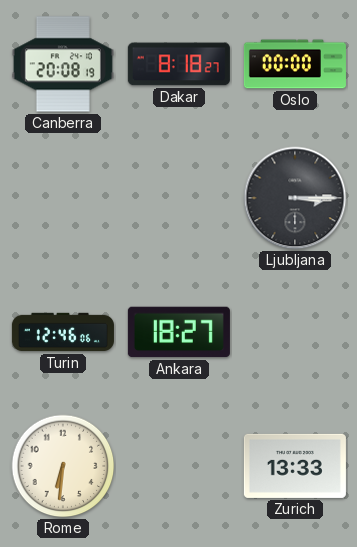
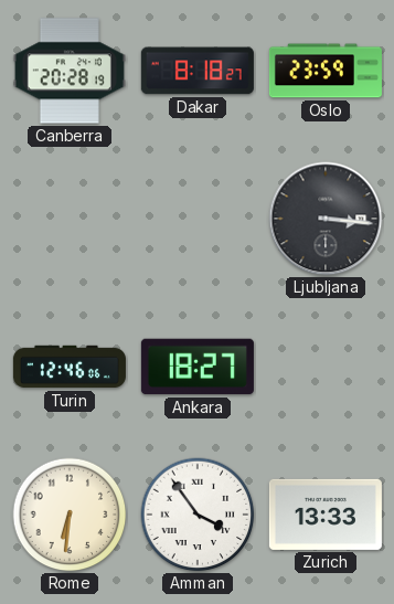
Canberra: 20:08 -> 20:28 (70, 71)
Oslo: 00:00 -> 23:59 (326, 71)
Ljubljana: 3:15 -> 3:16 (326, 219)
Amman: none -> 3:54 (198, 515)
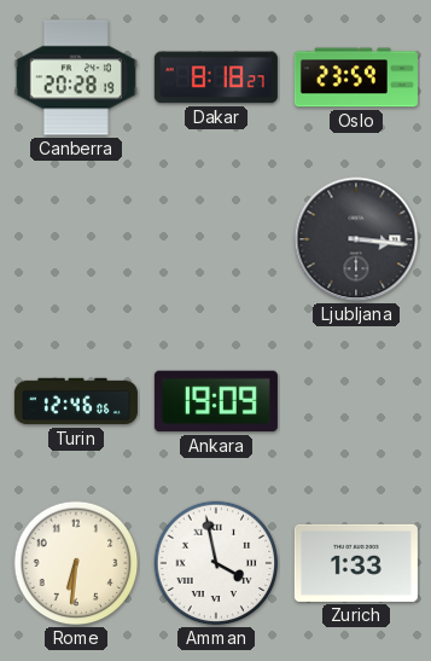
Ankara: 18:27 -> 19:09 (216, 401)
Amman: 3:54 -> 3:58 (216, 563)
Zurich: 13:33 -> 1:33 (356, 563)
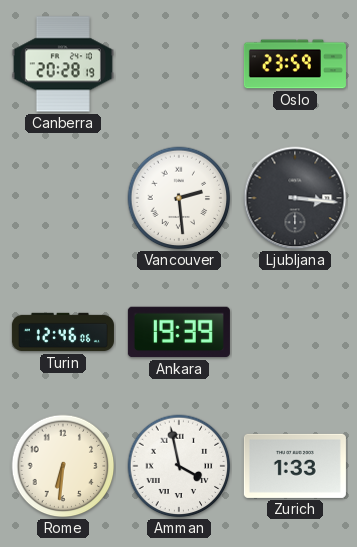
Dakar: 8:18 -> none (216, 77)
Vancouver: none -> 2:29 (179, 198)
Ankara: 19:09 -> 19:39 (179, 332)
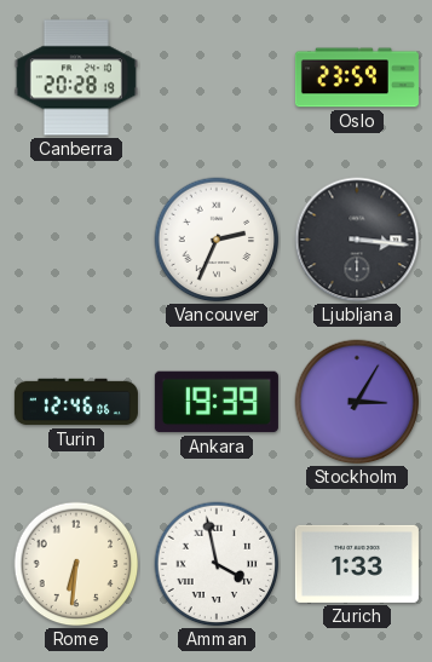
Vancouver: 2:29 -> 2:34 (217, 240)
Stockholm: none -> 3:05 (357, 402)
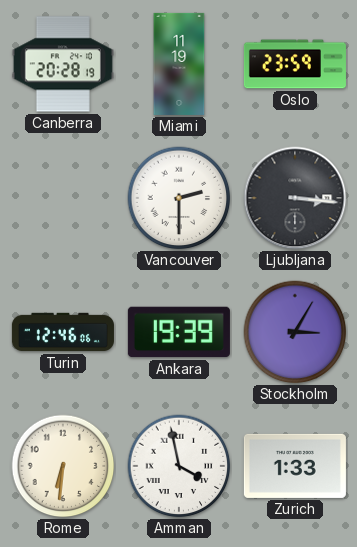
Miami: none -> 11:19 (179, 64)
Vancouver: 2:34 -> 2:30 (179, 198)
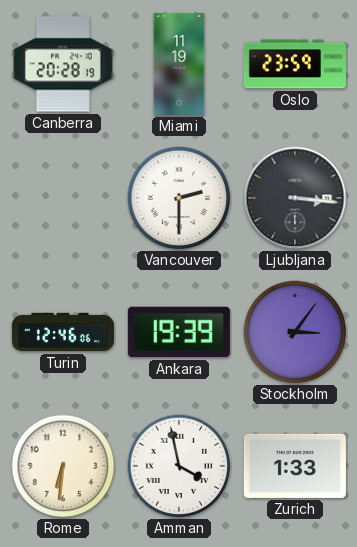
Stockholm: 3:05 -> 3:06 (295, 332)
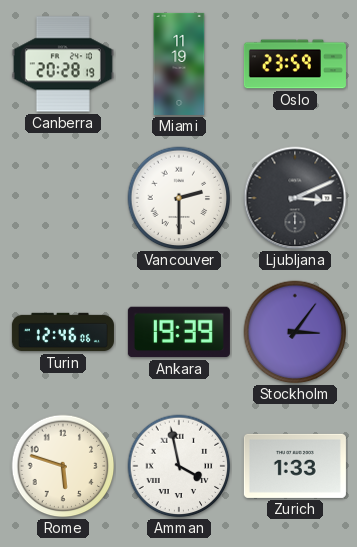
Ljubljana: 3:16 -> 3:11 (295, 198)
Rome: 6:31 -> 5:48 (63, 466)
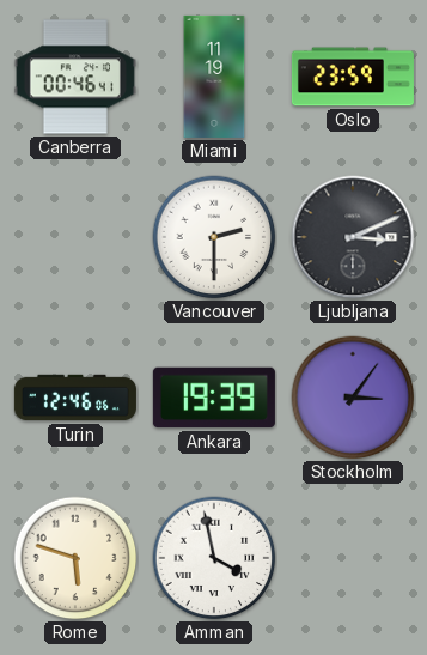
Canberra: 20:28 -> 00:46 (75, 77)
Zurich: 1:33 -> none (295, 466)
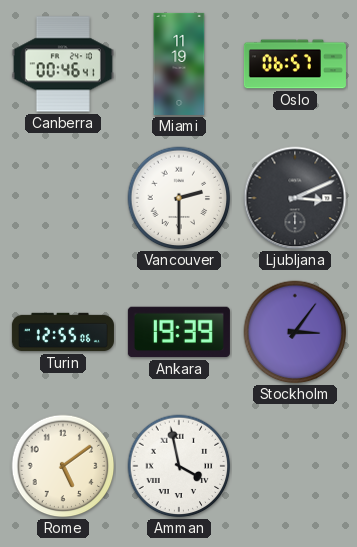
Oslo: 23:59 -> 06:57 (295, 64)
Turin: 12:46 -> 12:55 (63, 332)
Rome: 5:48 -> 5:09 (63, 466)
